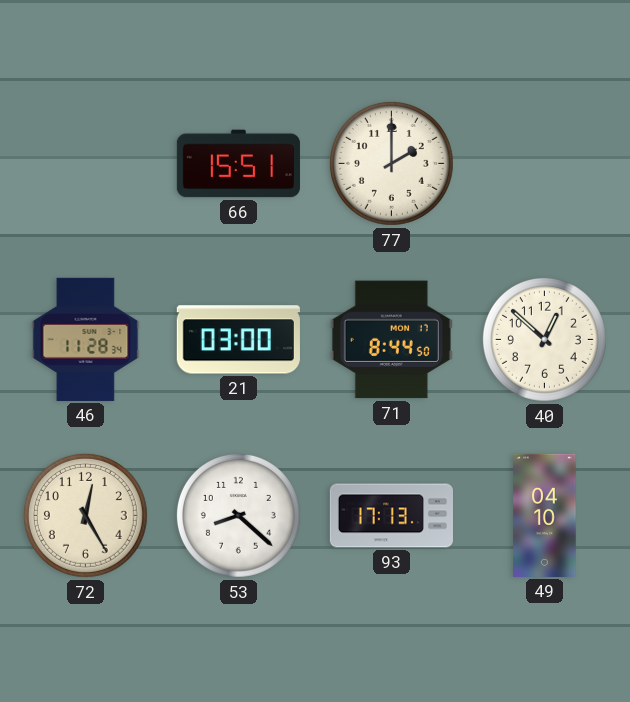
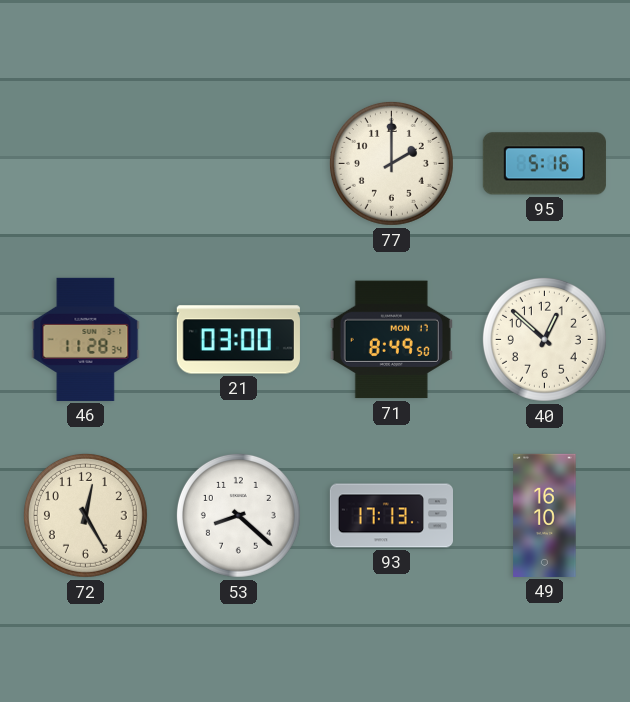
66: 15:51 -> none (238, 164)
95: none -> 5:16 (544, 164)
71: 8:44 -> 8:49 (391, 340)
49: 04:10 -> 16:10 (545, 515)
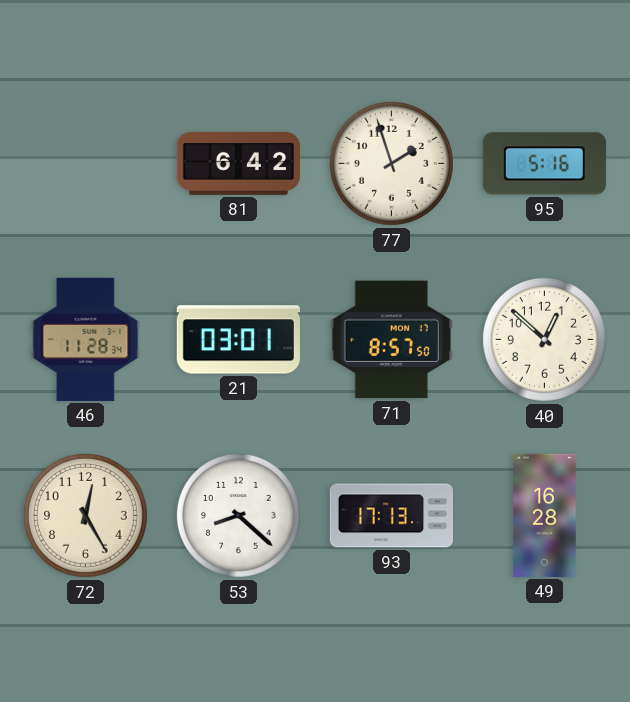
81: none -> 6:42 (238, 163)
77: 2:00 -> 1:57 (391, 163)
21: 03:00 -> 03:01 (238, 340)
71: 8:49 -> 8:57 (391, 340)
49: 16:10 -> 16:28 (545, 515)
